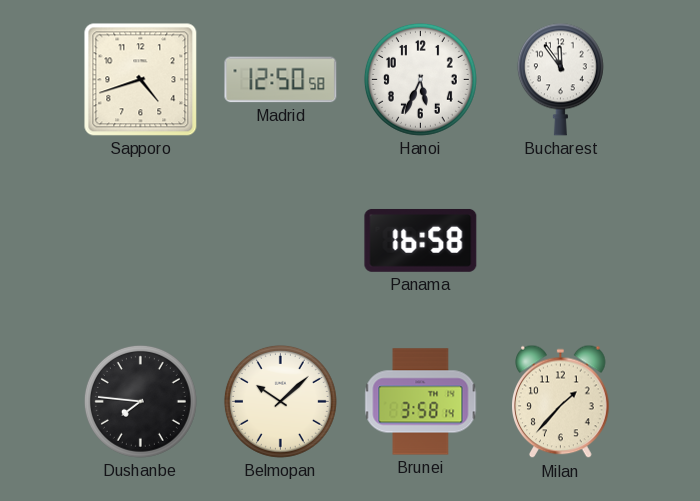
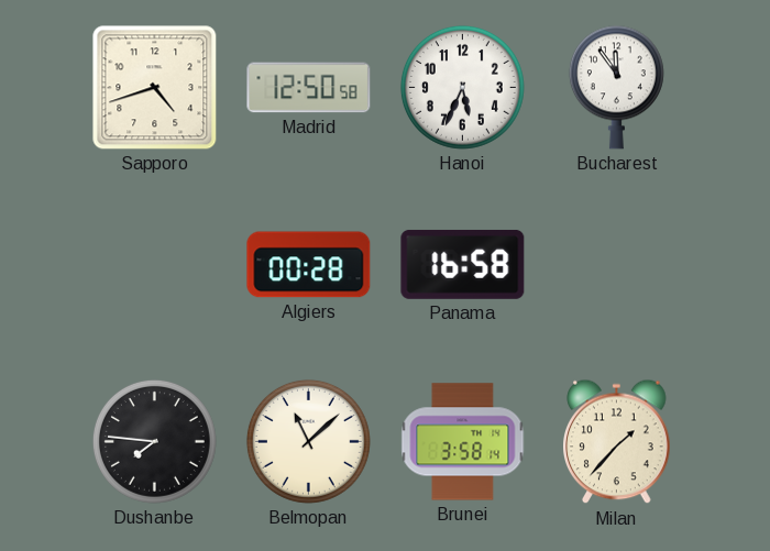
Algiers: none -> 00:28 (309, 265)
Belmopan: 10:08 -> 11:08 (308, 441)
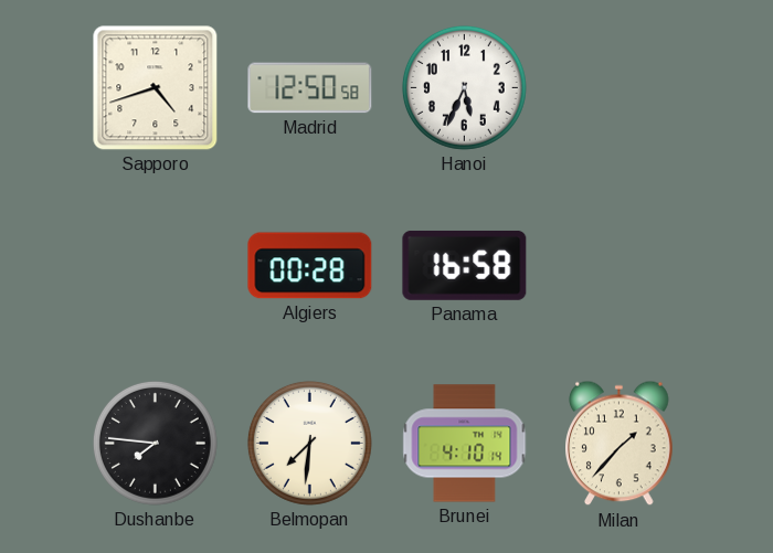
Bucharest: 11:54 -> none (616, 87)
Belmopan: 11:08 -> 7:31 (309, 443)
Brunei: 3:58 -> 4:10 (465, 444)
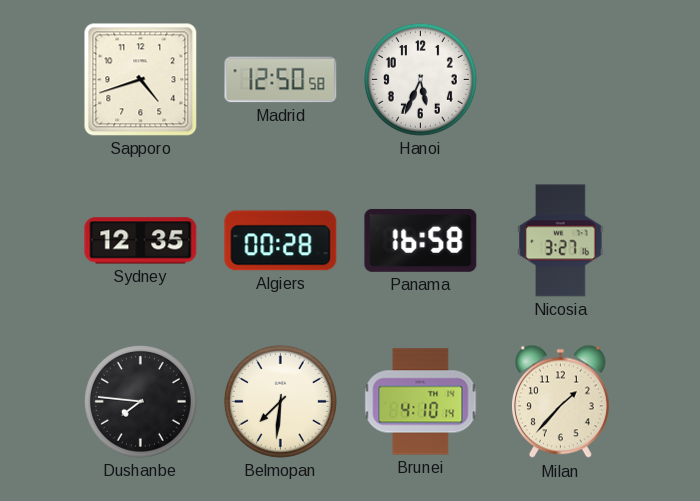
Sydney: none -> 12:35 (141, 241)
Nicosia: none -> 3:27 (561, 241)
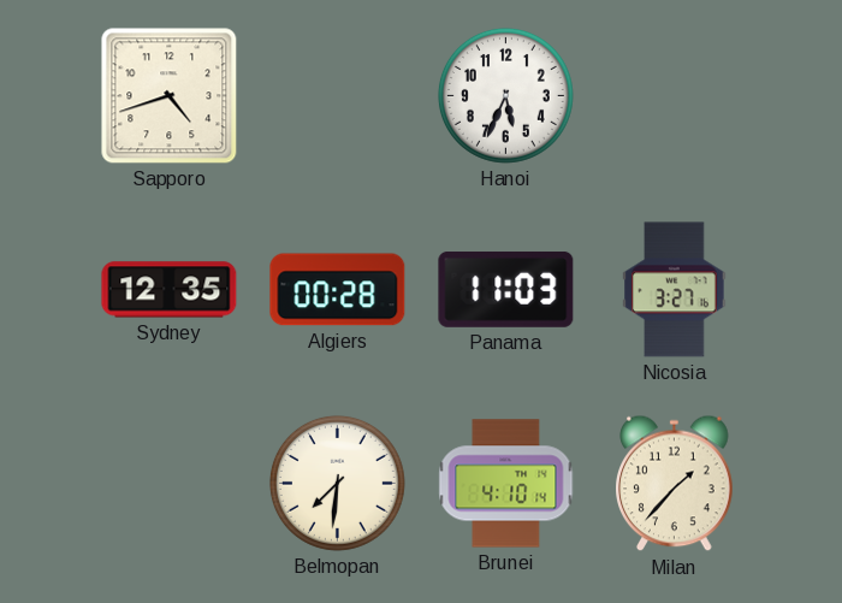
Madrid: 12:50 -> none (281, 80)
Panama: 16:58 -> 11:03 (506, 289)
Dushanbe: 7:46 -> none (140, 401)
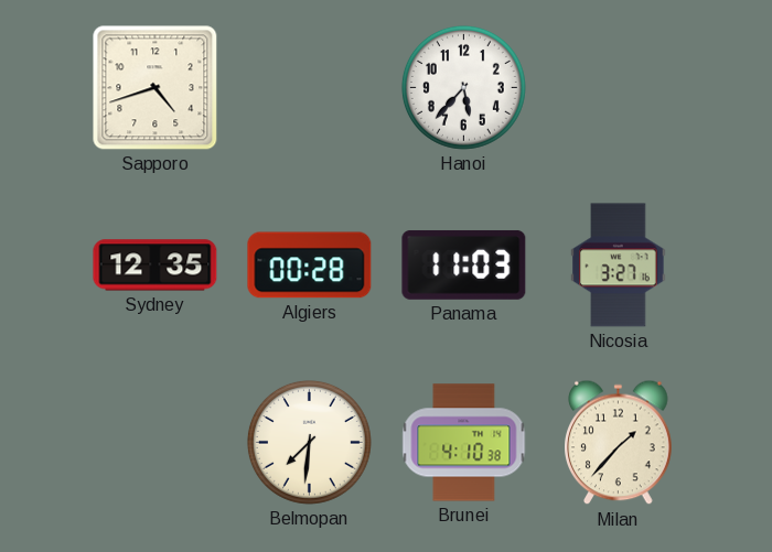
Hanoi: 5:34 -> 5:37 (463, 87)
Brunei: 4:10:14 -> 4:10:38 (464, 443)
